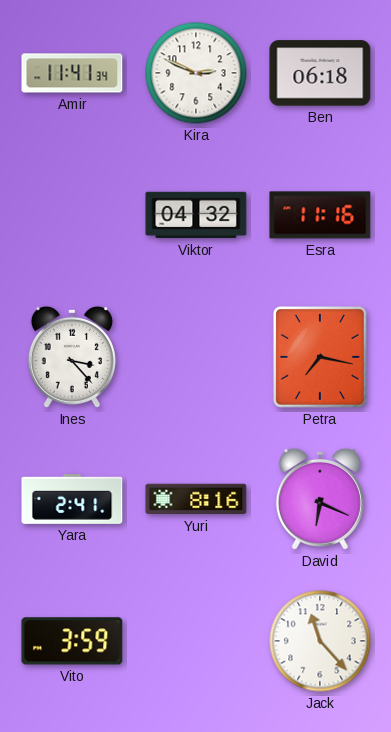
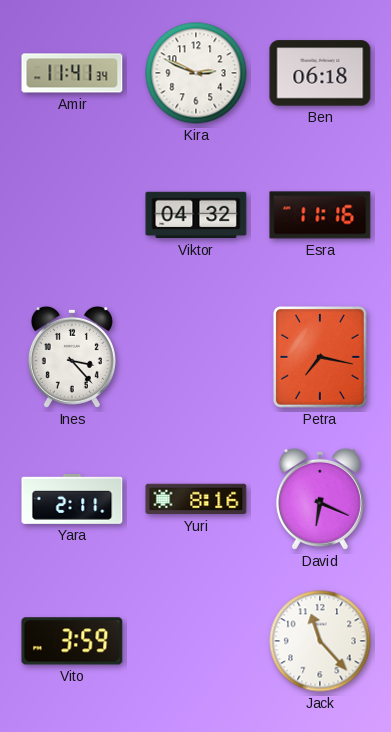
Yara: 2:41 -> 2:11 (72, 499)
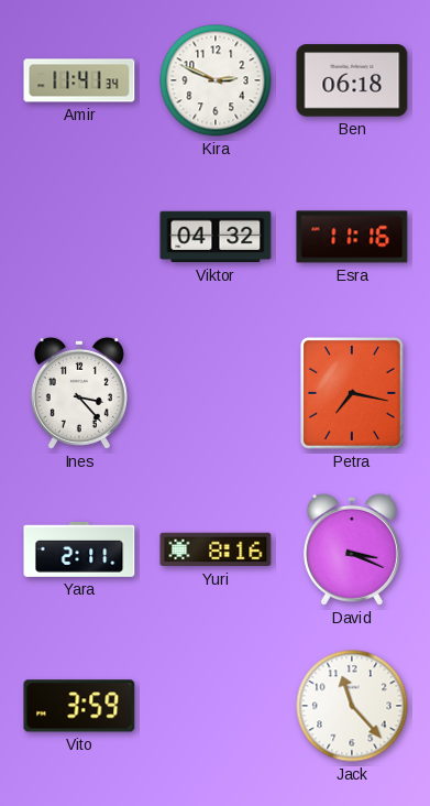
David: 6:19 -> 3:19 (352, 549)
